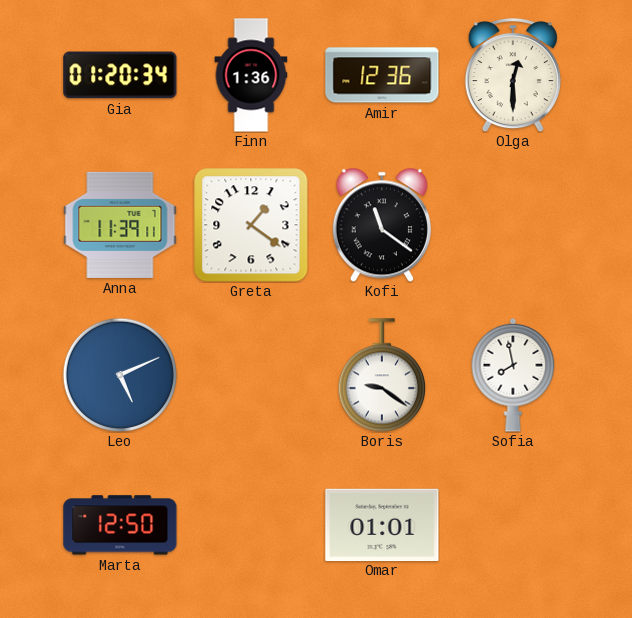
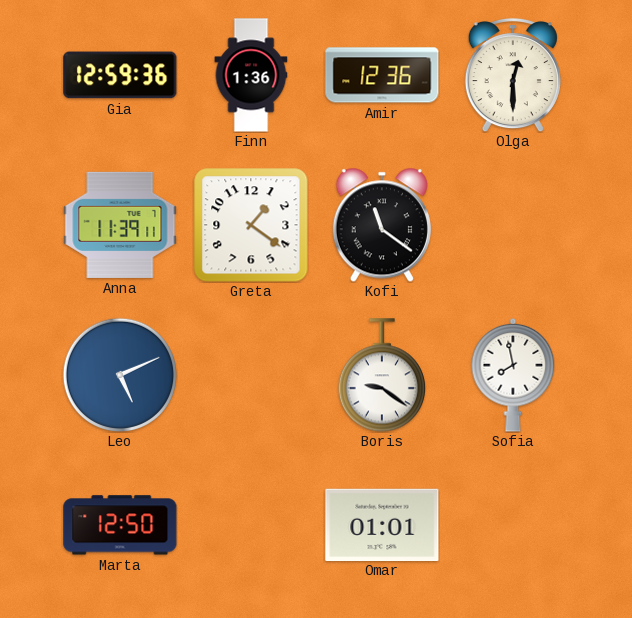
Gia: 01:20 -> 12:59 (120, 75)
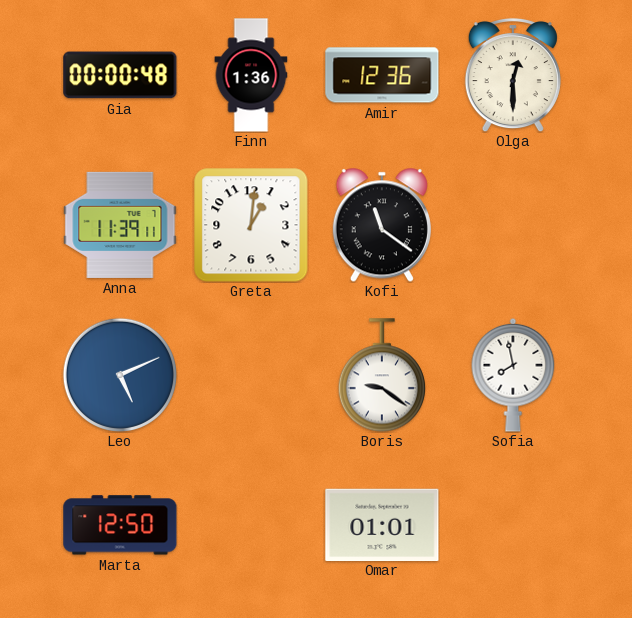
Gia: 12:59 -> 00:00 (120, 75)
Greta: 1:21 -> 1:01 (251, 225)
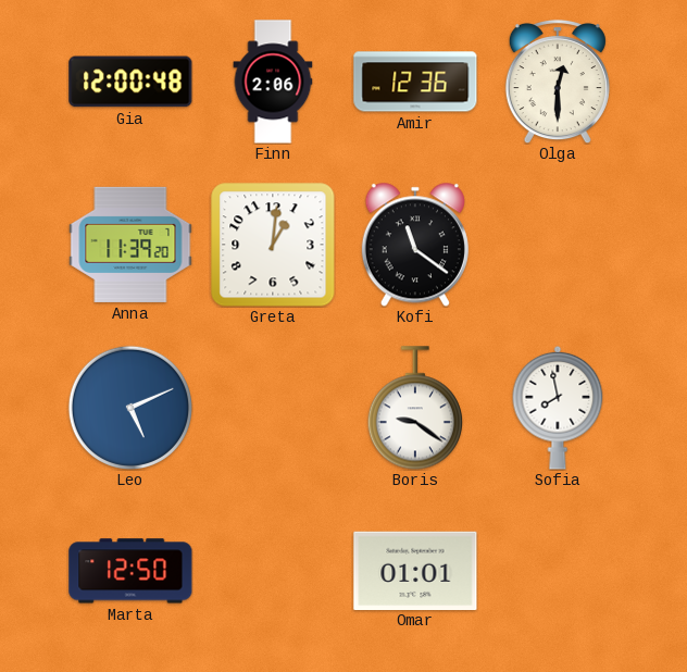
Gia: 00:00 -> 12:00 (130, 82)
Finn: 1:36 -> 2:06 (273, 82)
Anna: 11:39:11 -> 11:39:20 (130, 245)
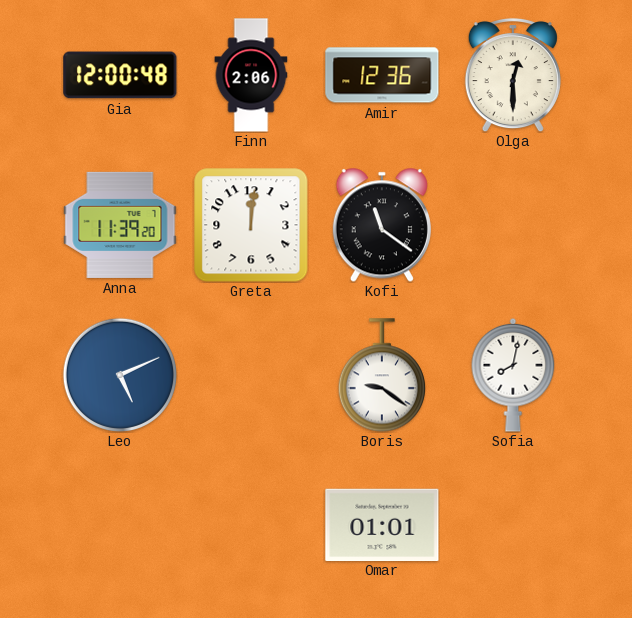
Greta: 1:01 -> 12:01 (251, 225)
Sofia: 7:58 -> 8:02 (513, 375)
Marta: 12:50 -> none (130, 571)
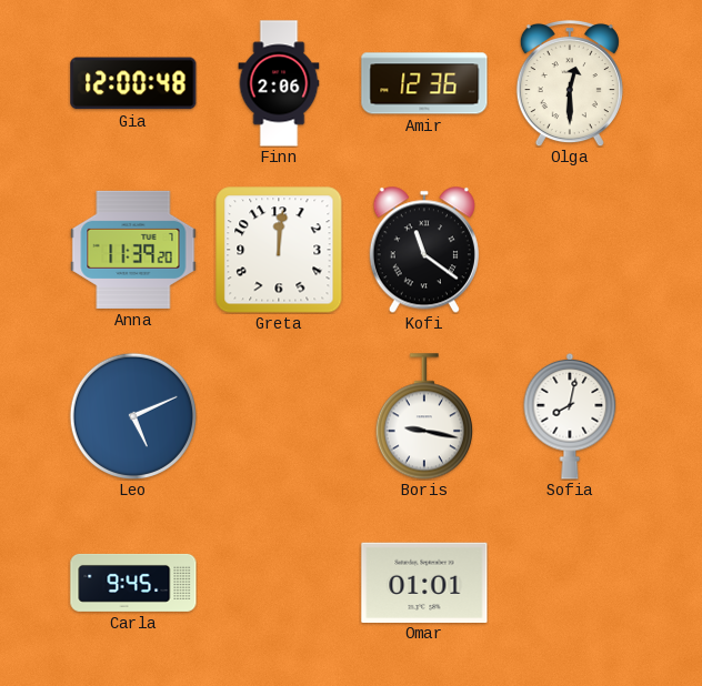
Boris: 9:21 -> 9:17 (424, 416)
Carla: none -> 9:45 (133, 583)
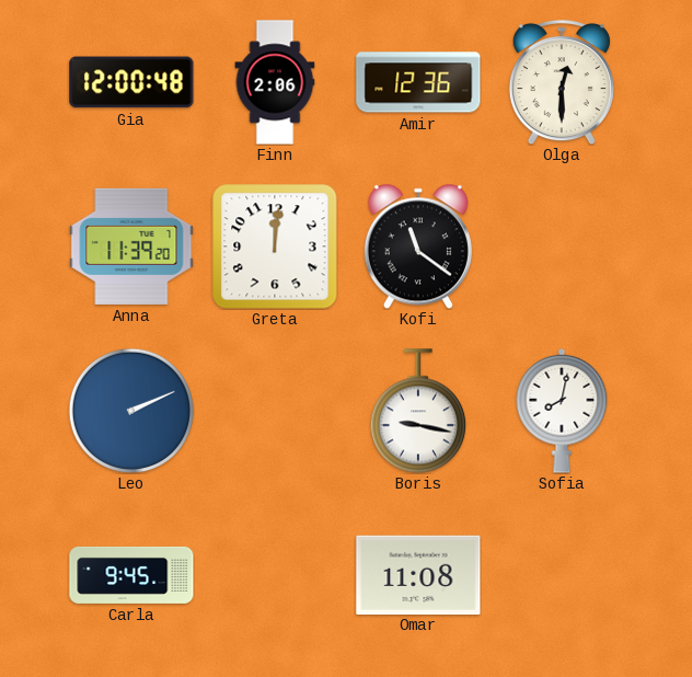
Leo: 5:11 -> 2:11 (130, 410)
Omar: 01:01 -> 11:08 (418, 574)
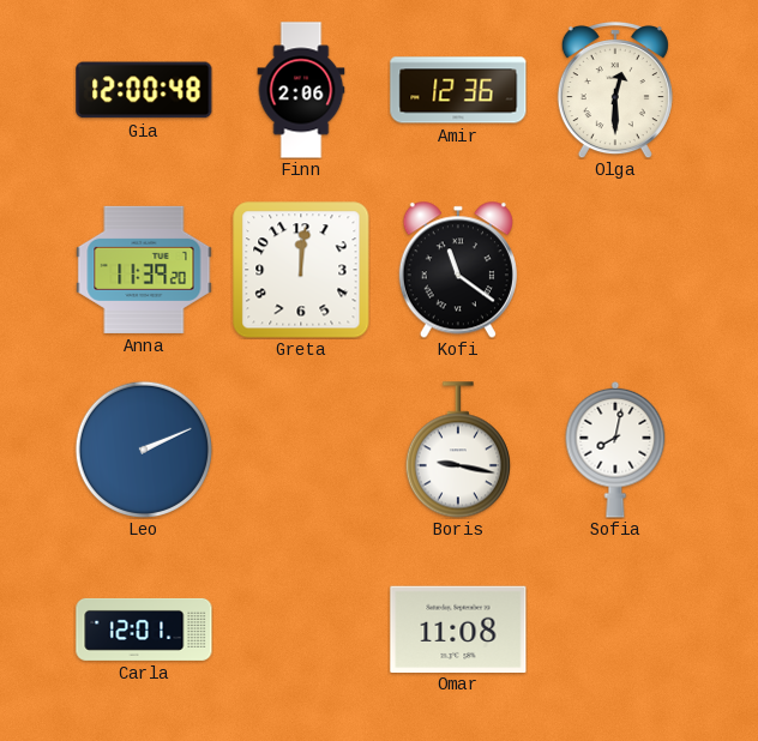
Carla: 9:45 -> 12:01 (144, 629)
